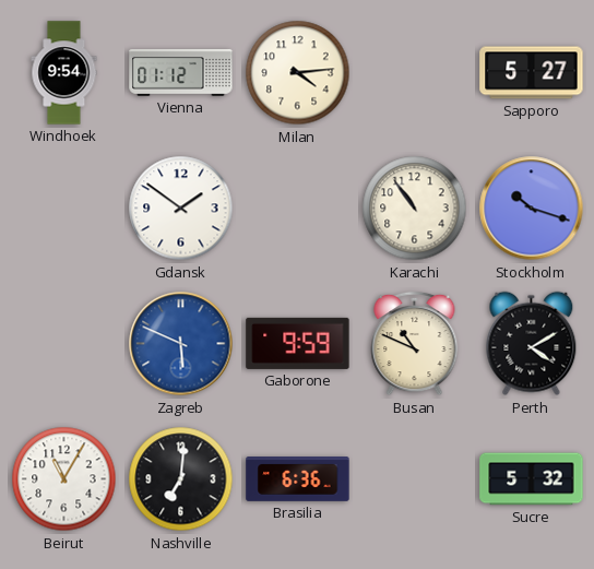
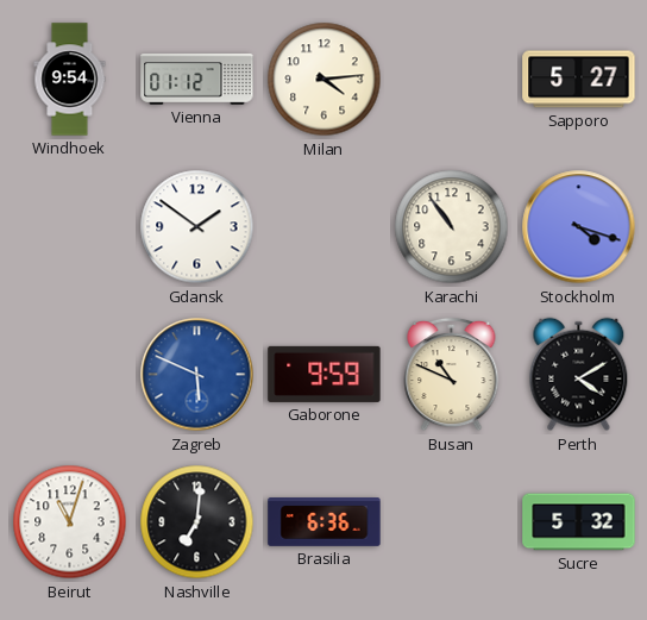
Stockholm: 10:18 -> 4:18 (579, 227)
Beirut: 11:05 -> 11:03 (70, 522)
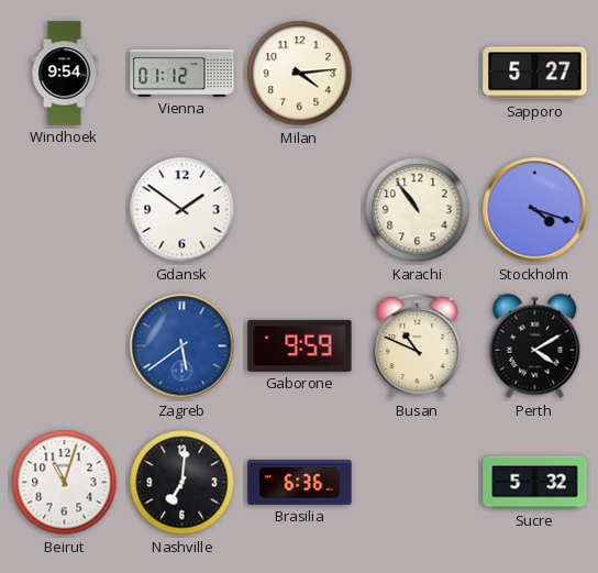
Zagreb: 5:49 -> 5:39 (182, 346)
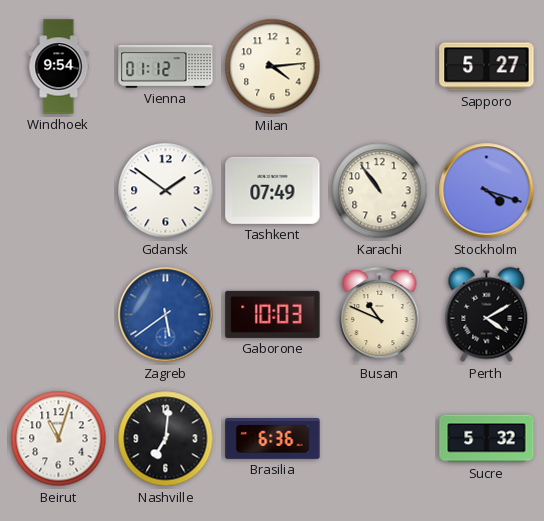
Tashkent: none -> 07:49 (273, 190)
Gaborone: 9:59 -> 10:03 (273, 314)
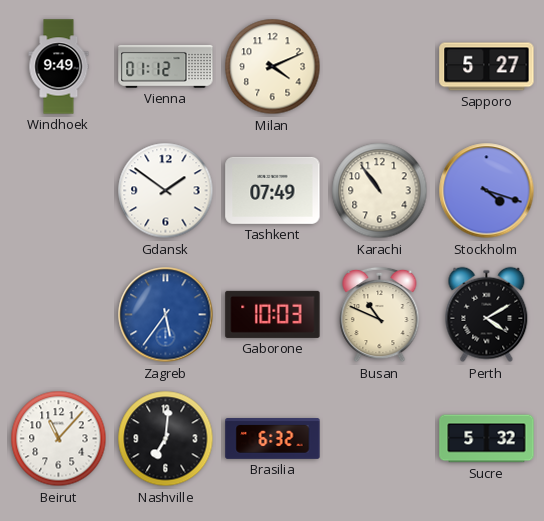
Windhoek: 9:54 -> 9:49 (59, 67)
Milan: 4:14 -> 4:11 (273, 67)
Zagreb: 5:39 -> 5:36 (166, 315)
Beirut: 11:03 -> 11:07 (59, 439)
Brasilia: 6:36 -> 6:32 (273, 439)
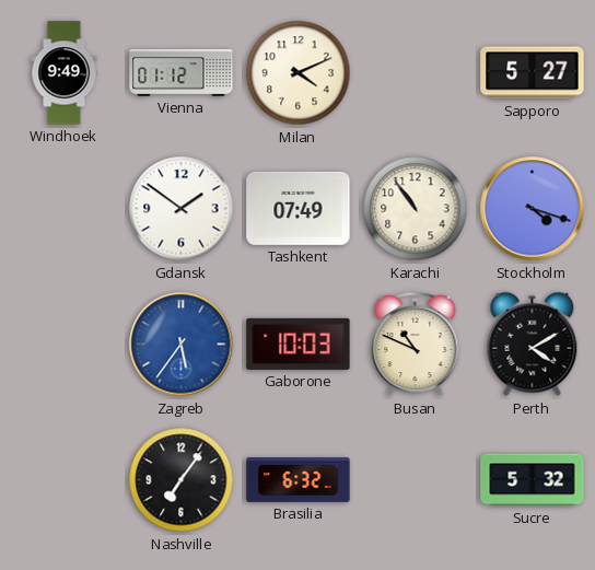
Beirut: 11:07 -> none (59, 439)
Nashville: 7:01 -> 7:06 (182, 480)
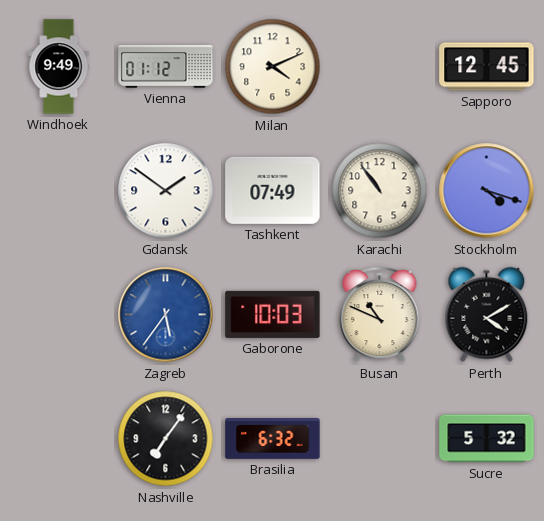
Sapporo: 5:27 -> 12:45 (487, 67)
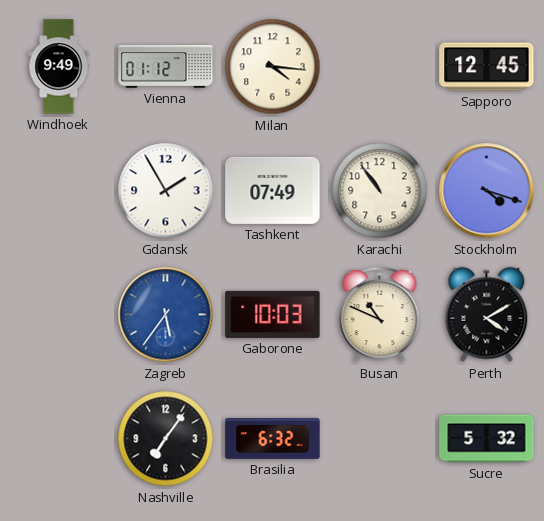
Milan: 4:11 -> 4:16 (273, 67)
Gdansk: 1:51 -> 1:55 (166, 191)
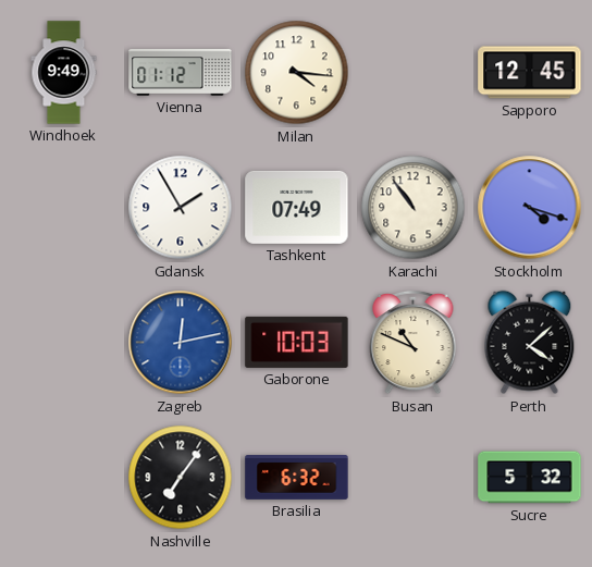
Zagreb: 5:36 -> 12:13 (181, 343)
Perth: 4:10 -> 4:08 (530, 343)
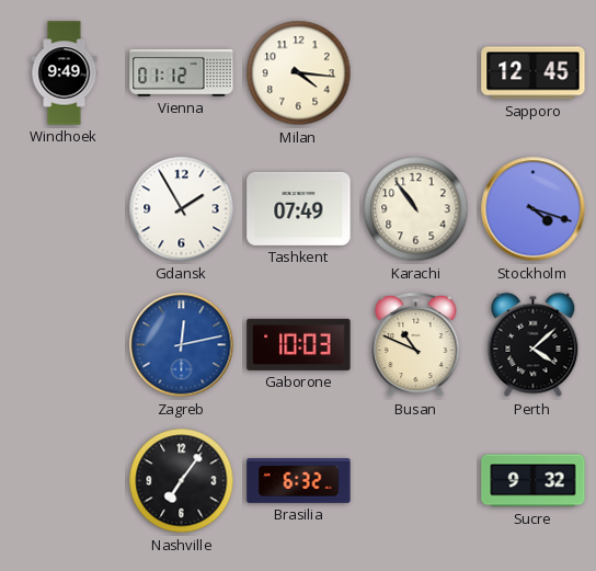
Sucre: 5:32 -> 9:32 (534, 481)
